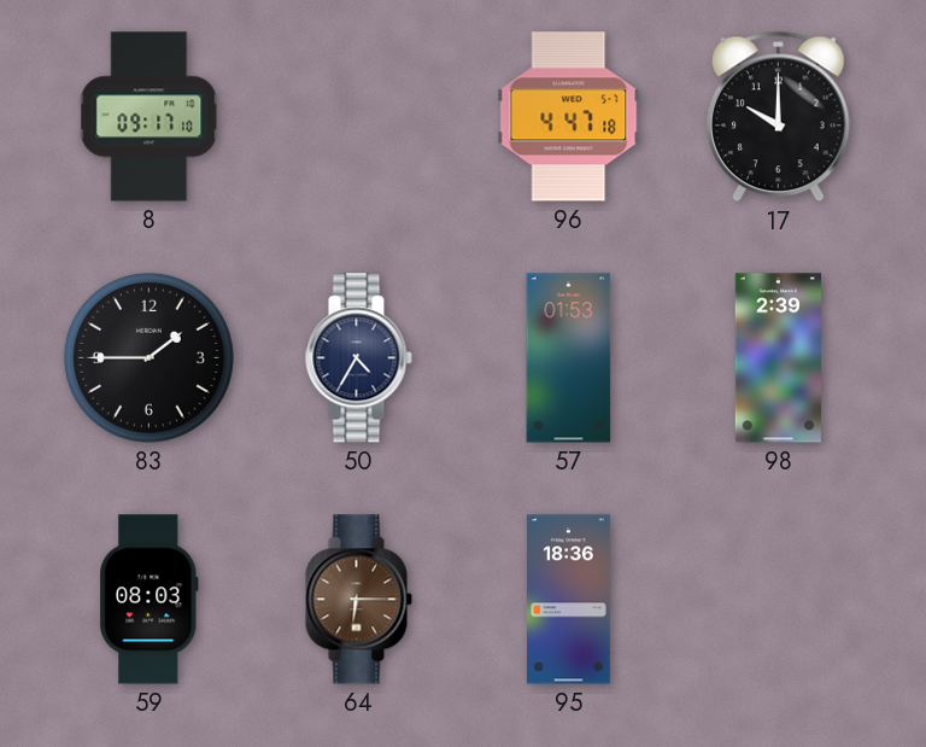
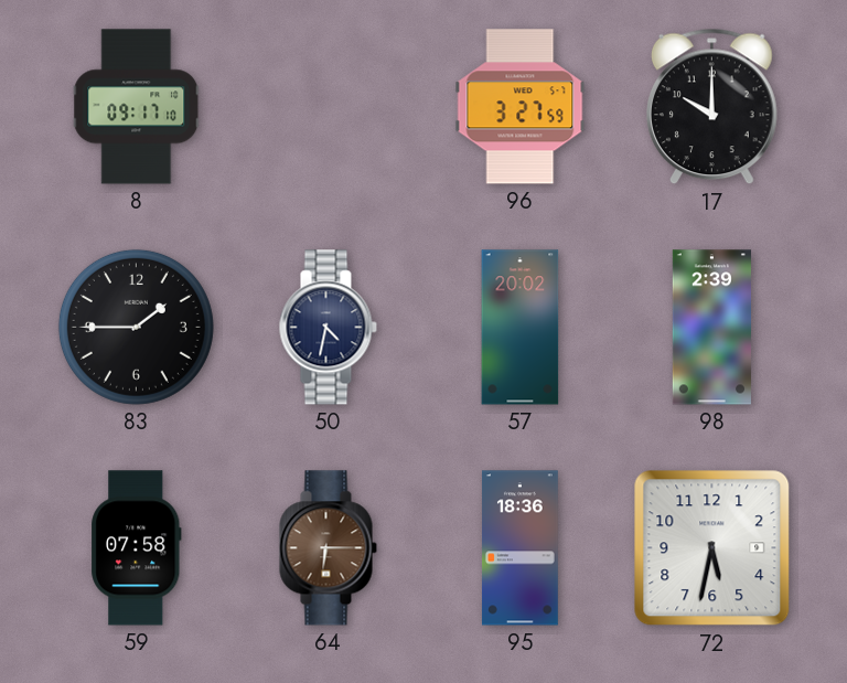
96: 4:47 -> 3:27 (521, 107)
50: 4:35 -> 4:32 (328, 328)
57: 01:53 -> 20:02 (521, 328)
59: 08:03 -> 07:58 (137, 548)
72: none -> 5:32 (712, 548)
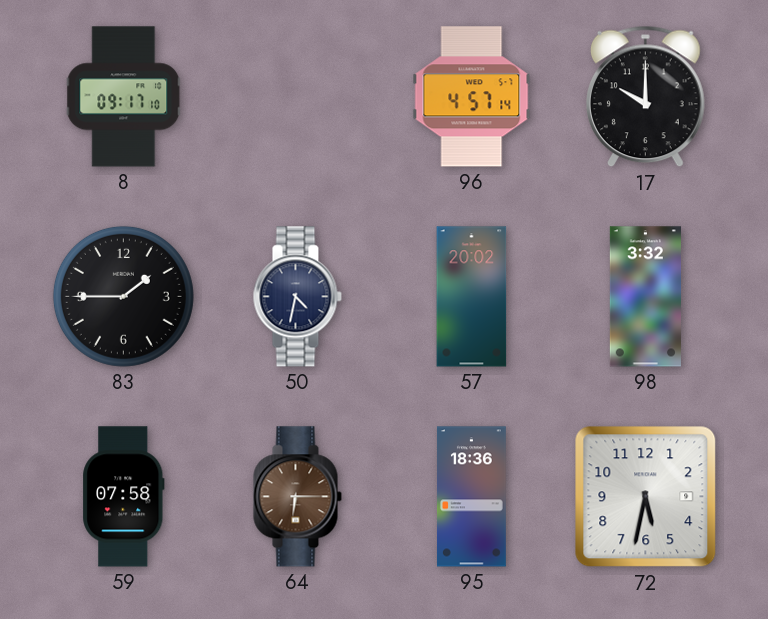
96: 3:27 -> 4:57 (472, 97)
98: 2:39 -> 3:32 (645, 297)
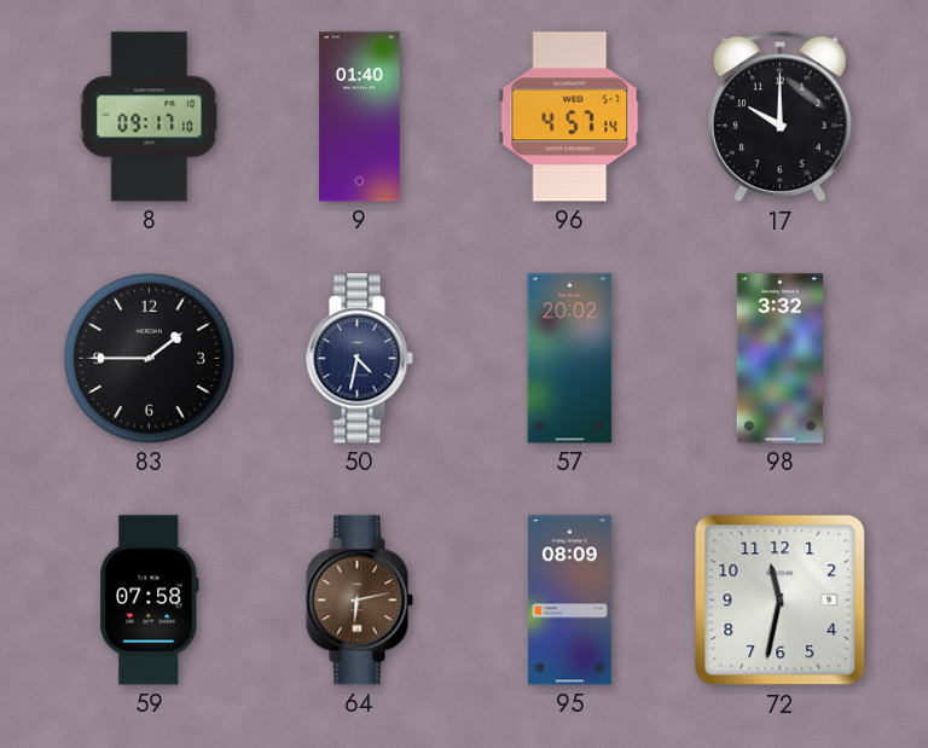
9: none -> 01:40 (360, 117)
64: 6:15 -> 6:13 (359, 601)
95: 18:36 -> 08:09 (569, 601)
72: 5:32 -> 11:32 (781, 601)
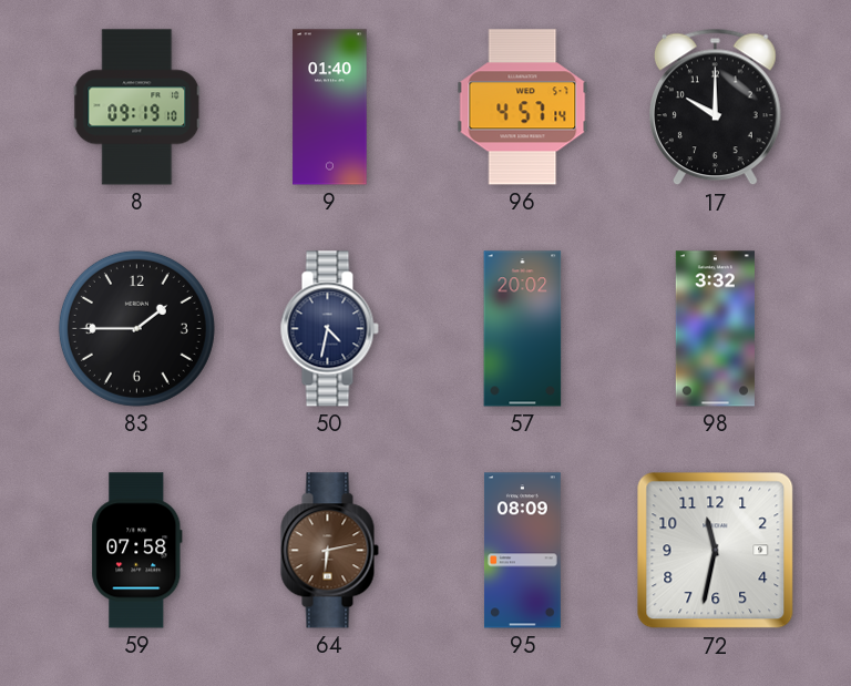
8: 09:17 -> 09:19 (137, 107)
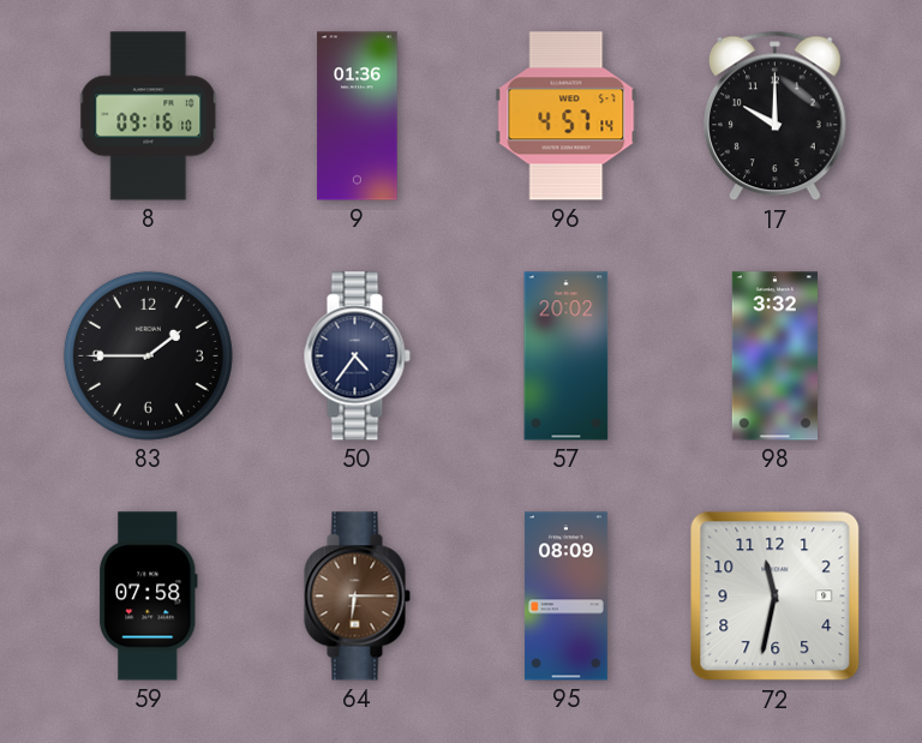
8: 09:19 -> 09:16 (149, 116)
9: 01:40 -> 01:36 (358, 116)
50: 4:32 -> 4:36 (357, 356)
64: 6:13 -> 6:15 (357, 597)
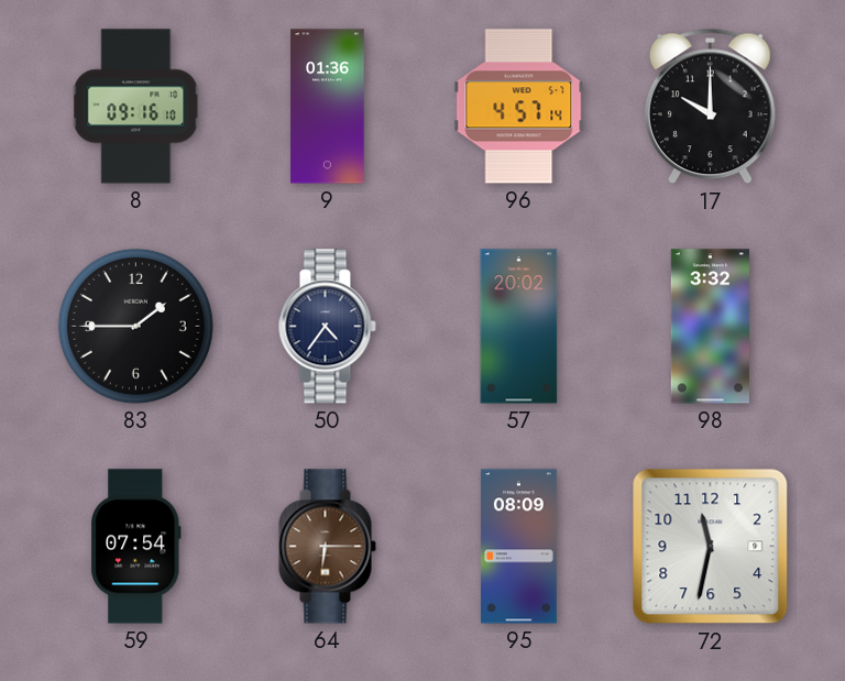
59: 07:58 -> 07:54 (136, 547)
